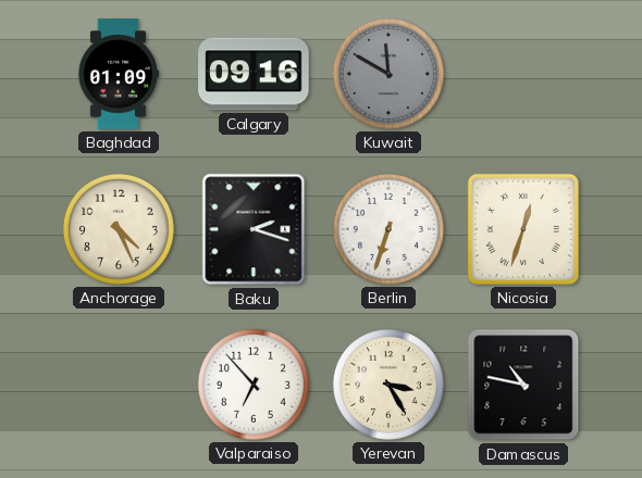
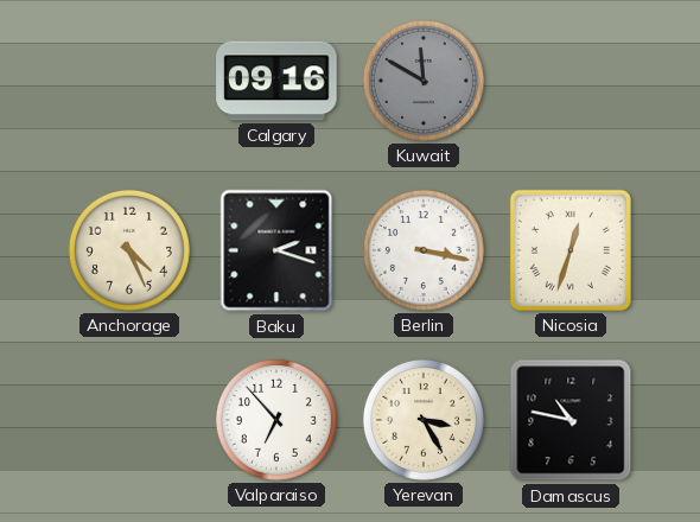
Baghdad: 01:09 -> none (118, 74)
Berlin: 6:33 -> 3:17 (424, 250)
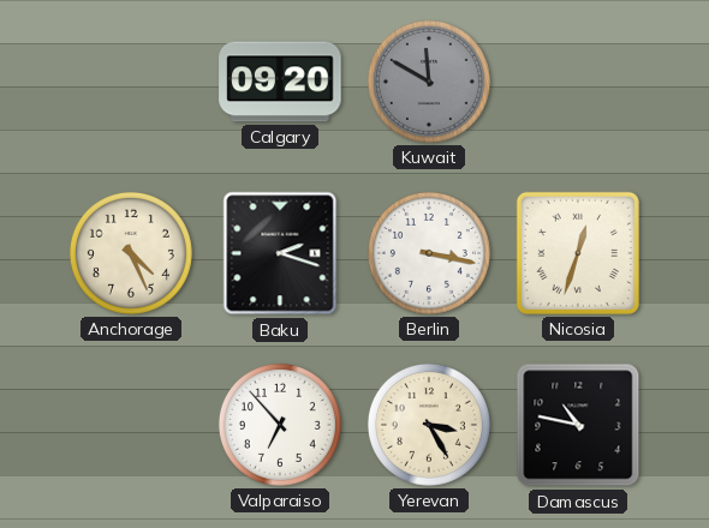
Calgary: 09:16 -> 09:20 (280, 82)
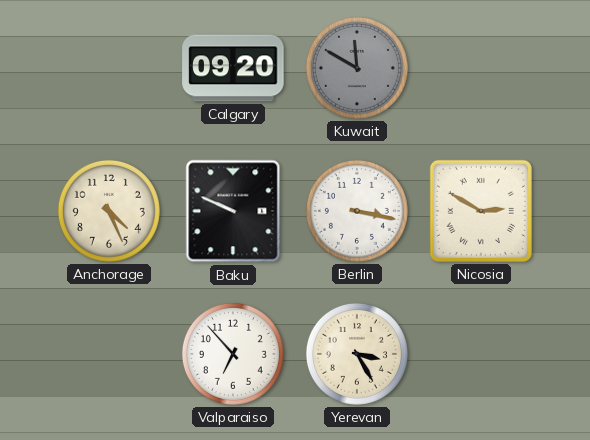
Baku: 2:18 -> 9:49 (233, 211)
Nicosia: 12:33 -> 2:50 (481, 211)
Damascus: 10:47 -> none (578, 425)
